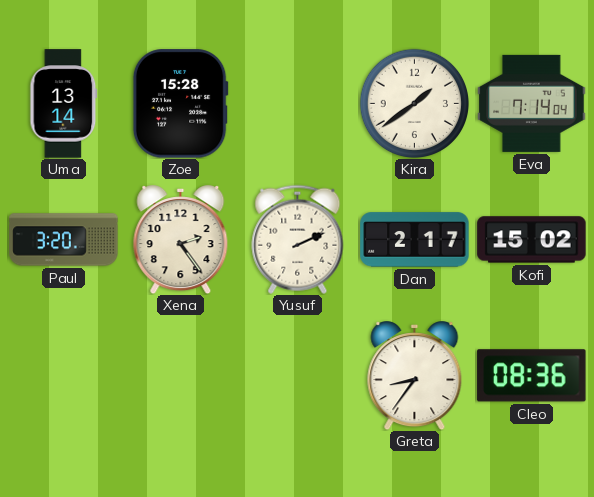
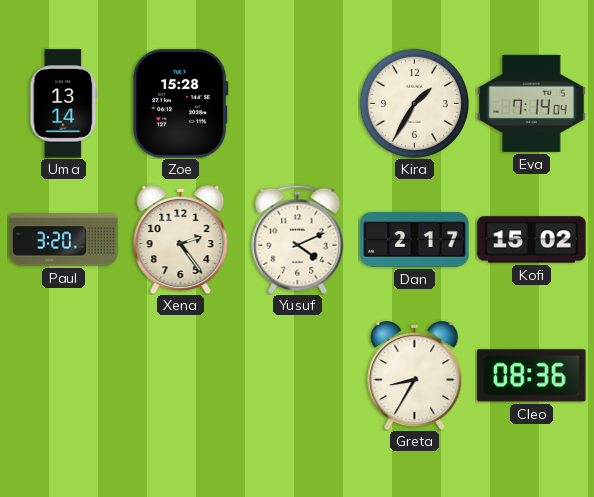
Kira: 1:39 -> 1:35 (414, 103)
Yusuf: 2:11 -> 4:11 (298, 239)
Greta: 8:36 -> 8:35 (415, 376)
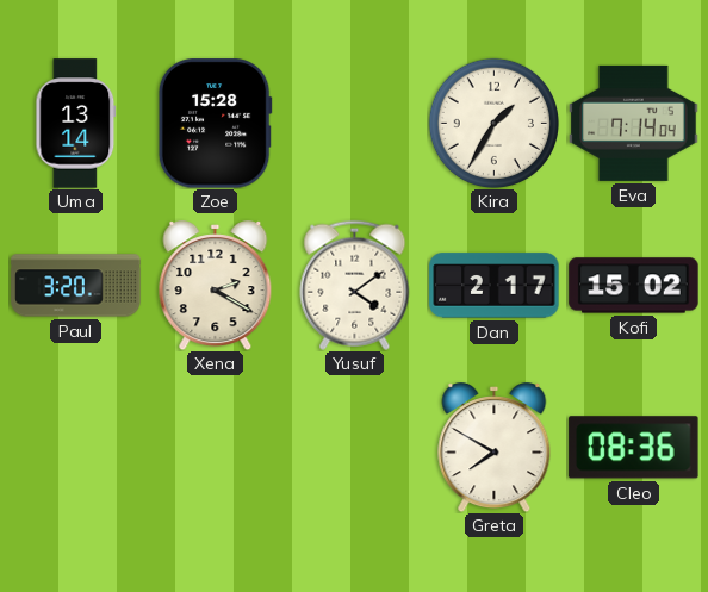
Xena: 2:24 -> 2:20 (216, 286)
Yusuf: 4:11 -> 4:09 (355, 285)
Greta: 8:35 -> 7:50 (495, 448)
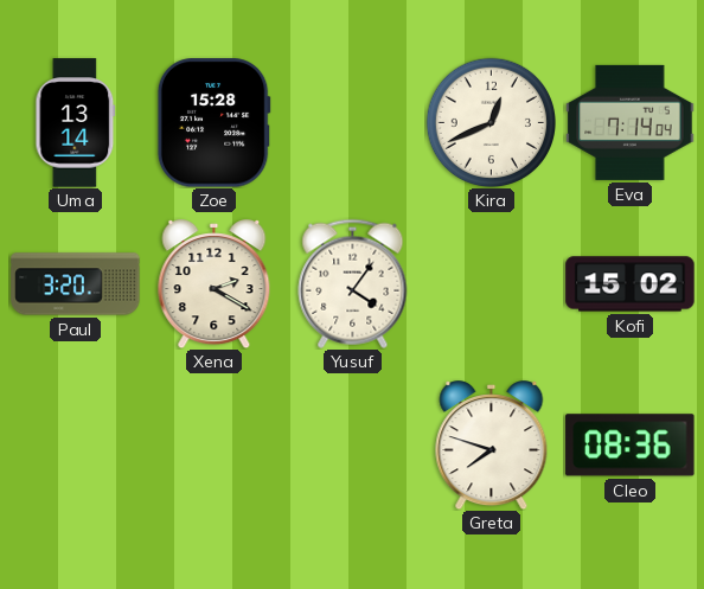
Kira: 1:35 -> 12:41 (491, 122)
Yusuf: 4:09 -> 4:06 (353, 283)
Dan: 2:17 -> none (495, 286)
Greta: 7:50 -> 7:48 (492, 446)
